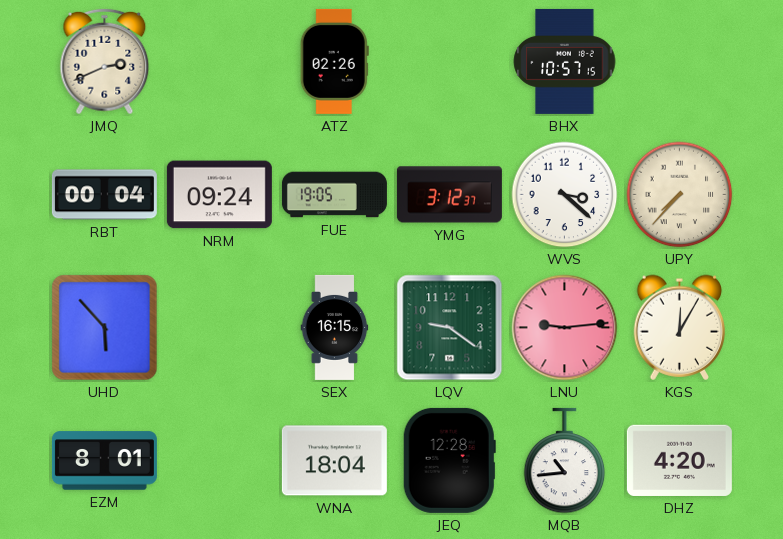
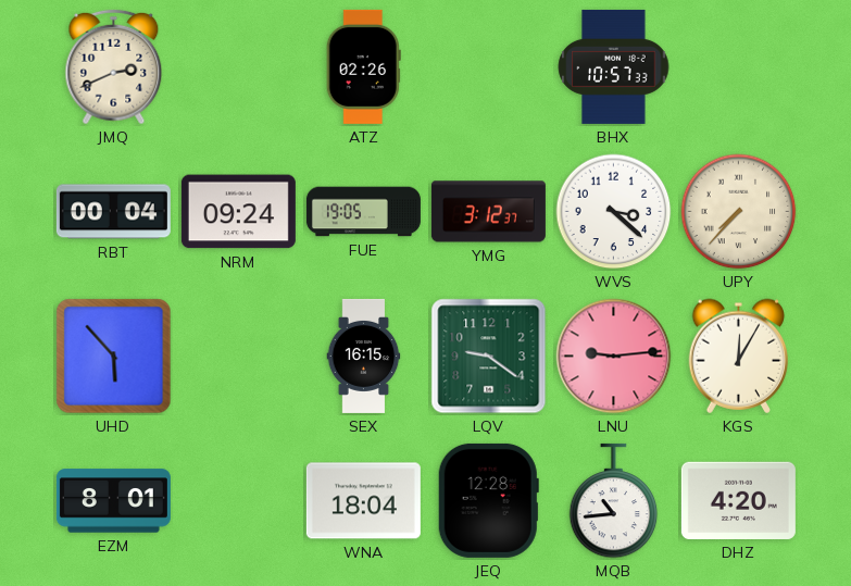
BHX: 10:57:15 -> 10:57:33 (614, 66)
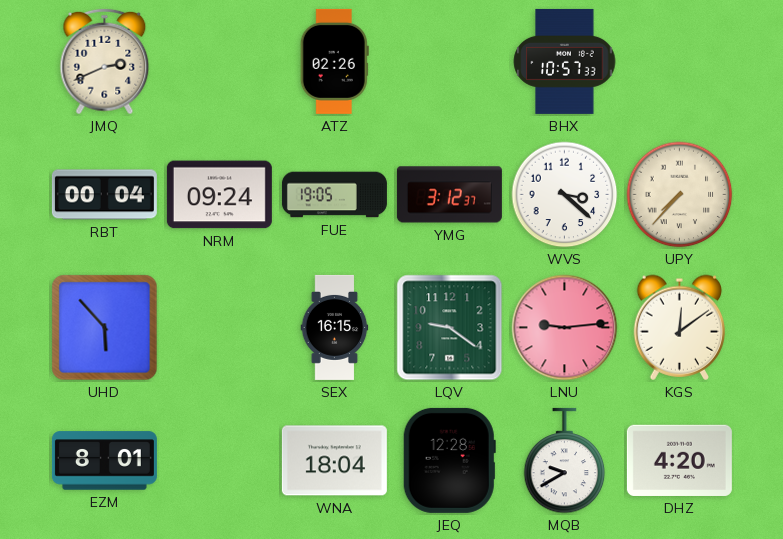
KGS: 12:05 -> 12:09 (679, 327)
MQB: 10:44 -> 9:40 (565, 461)
